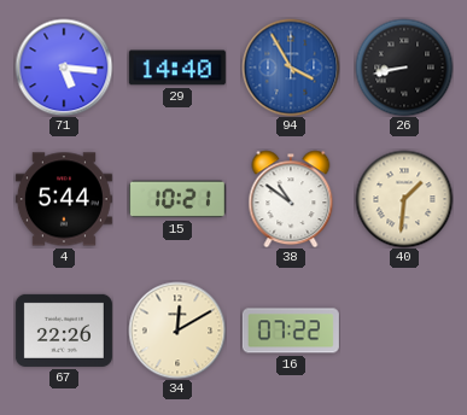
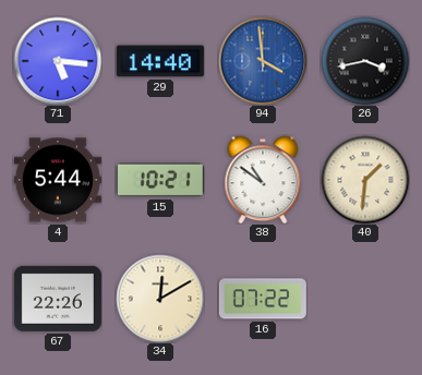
94: 3:55 -> 3:59 (263, 61)
26: 8:43 -> 3:43 (365, 61)
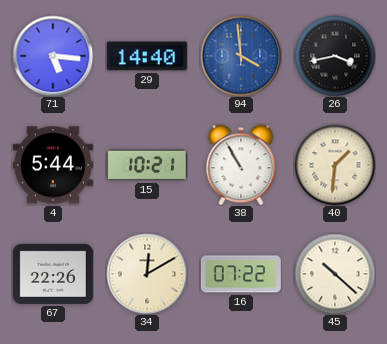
38: 10:51 -> 10:55 (241, 165)
45: none -> 10:22 (335, 274)
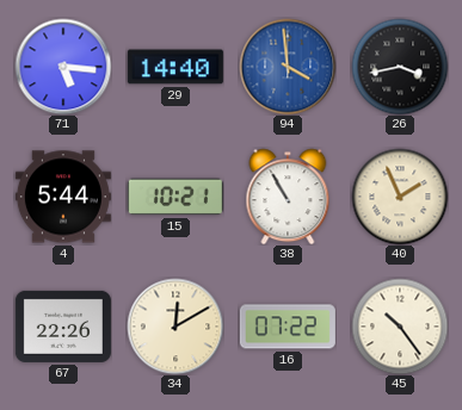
40: 1:31 -> 1:56 (400, 197)
45: 10:22 -> 10:24 (400, 327)
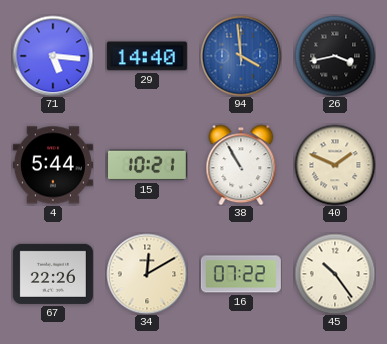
40: 1:56 -> 1:49 (335, 165)
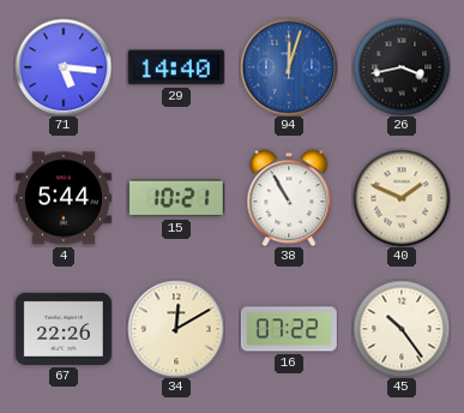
94: 3:59 -> 12:03 (289, 67)
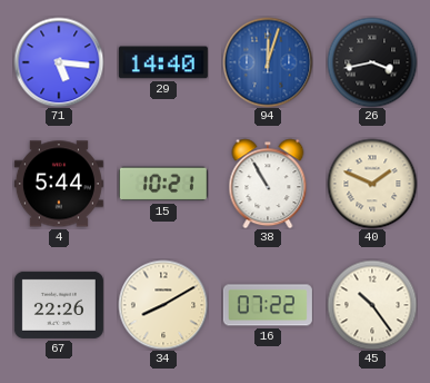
34: 12:10 -> 8:10 (163, 305)
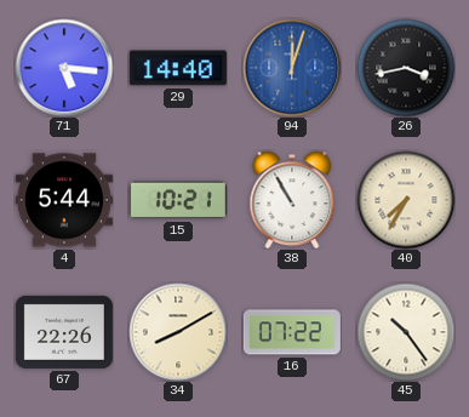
40: 1:49 -> 7:35 (406, 200)
